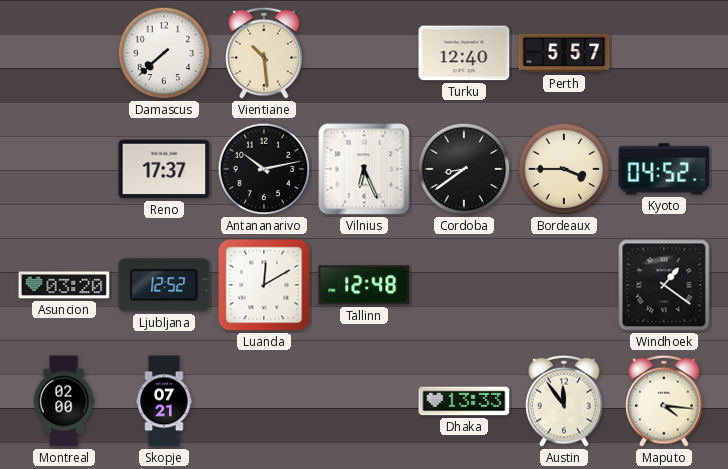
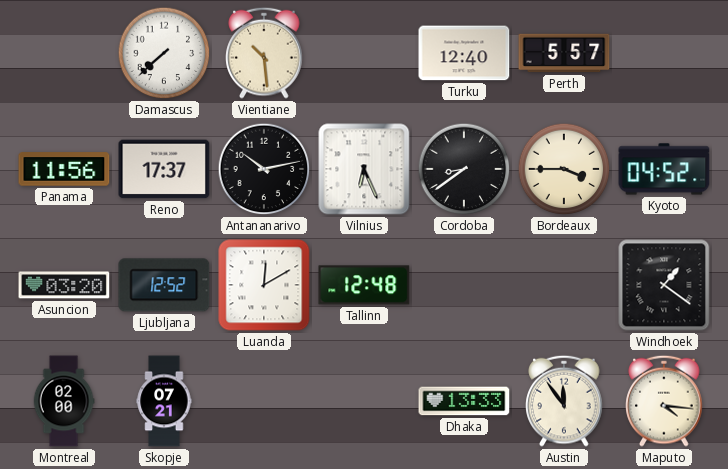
Panama: none -> 11:56 (64, 169)
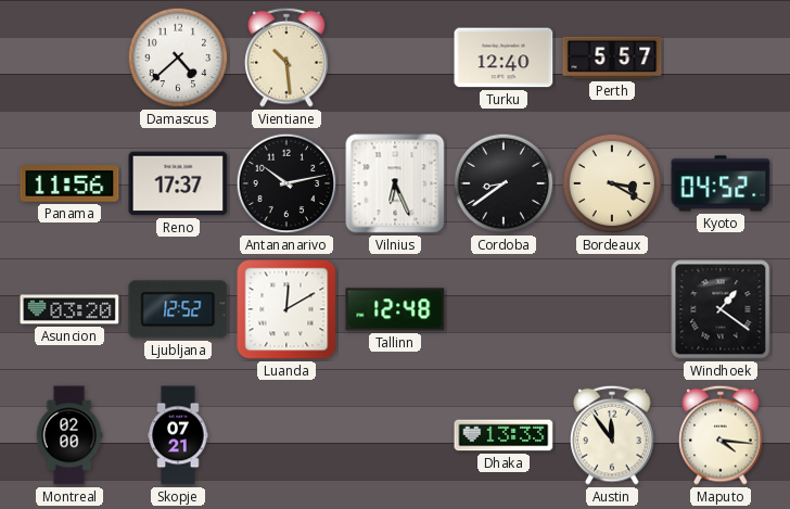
Damascus: 7:38 -> 4:38 (178, 58)
Bordeaux: 3:45 -> 3:20 (612, 183)
